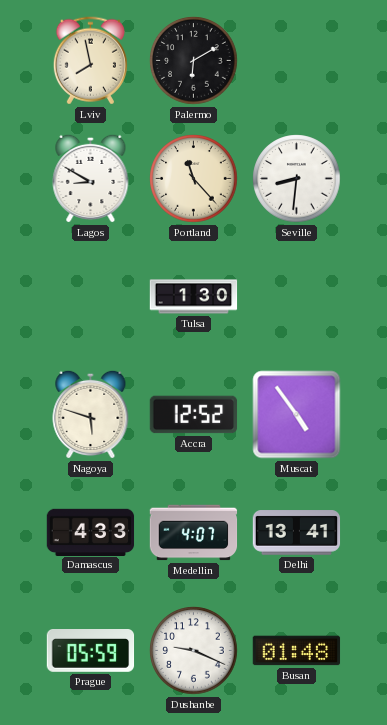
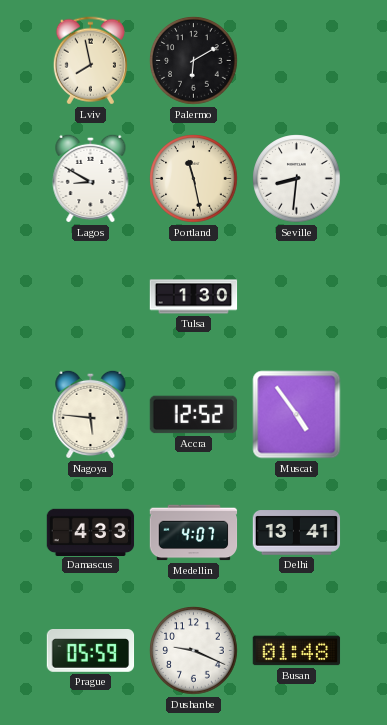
Portland: 11:23 -> 11:28 (194, 179)
Nagoya: 5:48 -> 5:46 (91, 414)
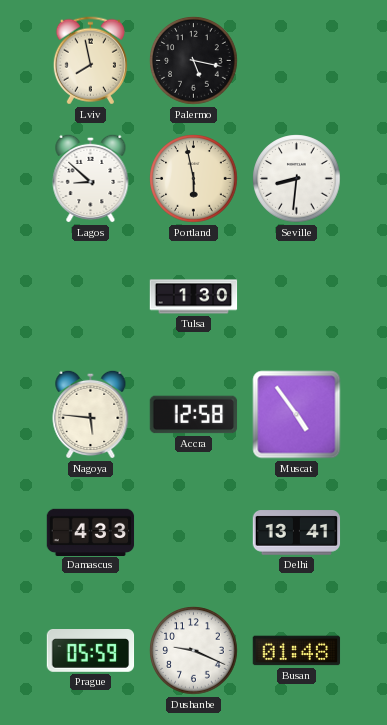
Palermo: 6:10 -> 5:17 (194, 61)
Lagos: 8:50 -> 8:52 (91, 178)
Portland: 11:28 -> 5:58 (194, 179)
Accra: 12:52 -> 12:58 (194, 415)
Medellin: 4:07 -> none (194, 533)
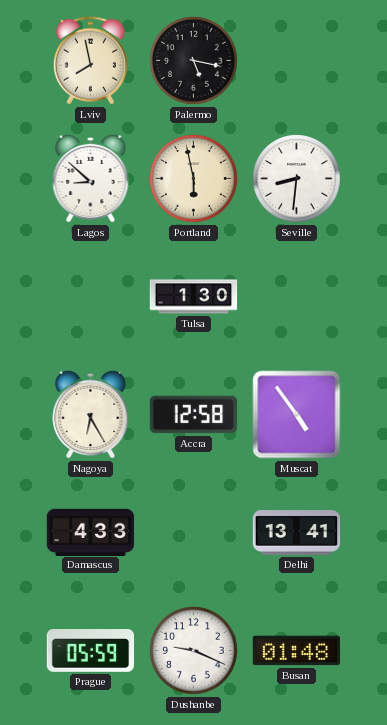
Nagoya: 5:46 -> 6:25 (91, 414)
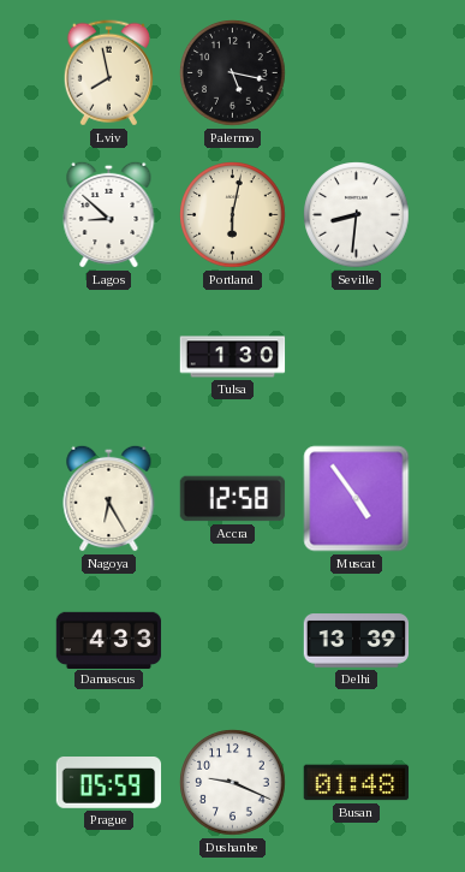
Portland: 5:58 -> 6:02 (233, 215)
Delhi: 13:41 -> 13:39 (357, 641)
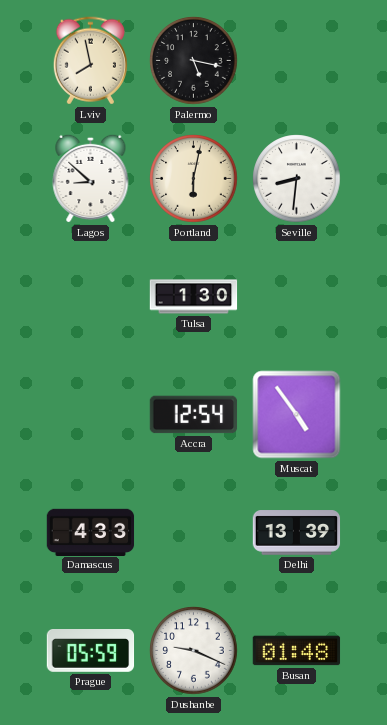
Nagoya: 6:25 -> none (109, 498)
Accra: 12:58 -> 12:54 (194, 415)
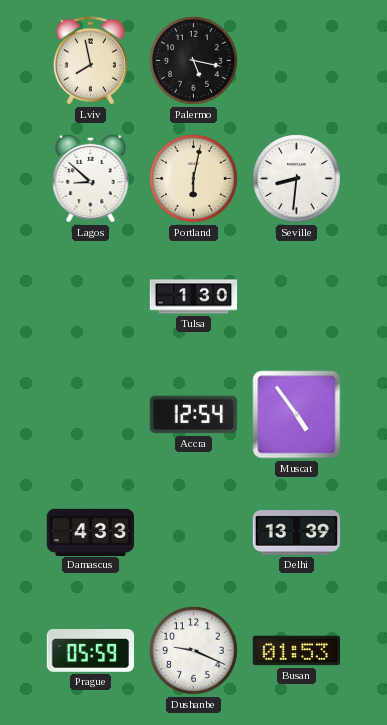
Busan: 01:48 -> 01:53 (297, 651)
